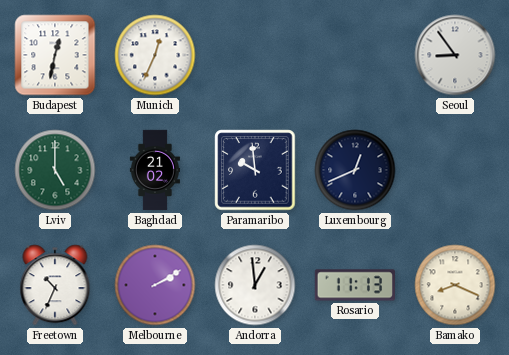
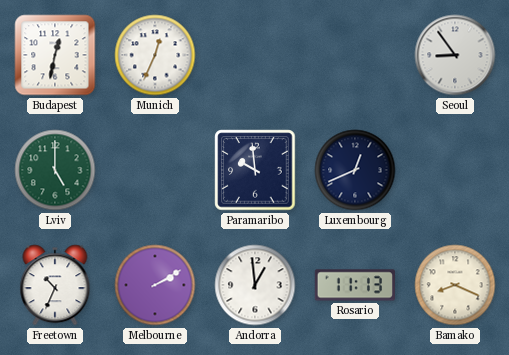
Baghdad: 21:02 -> none (155, 170)
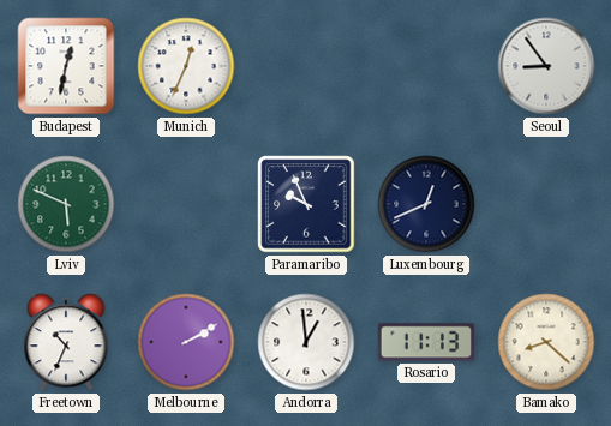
Lviv: 5:00 -> 5:49 (66, 204)
Paramaribo: 9:59 -> 9:56 (306, 204)
Bamako: 8:19 -> 8:22 (546, 342)
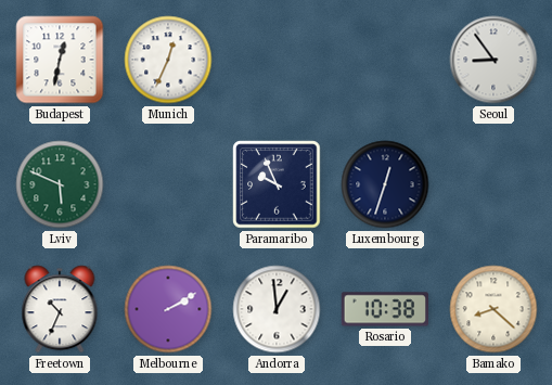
Luxembourg: 12:41 -> 12:33 (385, 184)
Rosario: 11:13 -> 10:38 (384, 309)
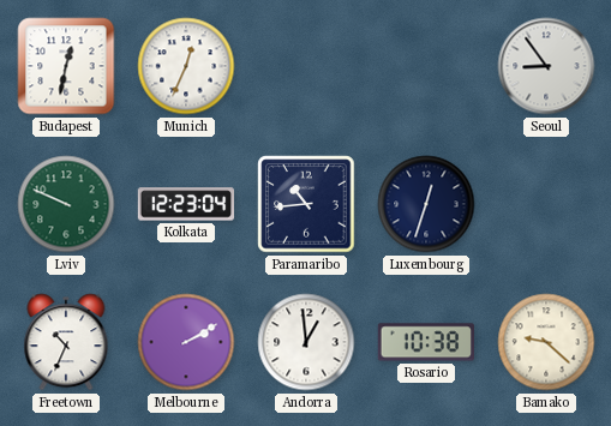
Lviv: 5:49 -> 9:49 (66, 204)
Kolkata: none -> 12:23 (185, 204)
Paramaribo: 9:56 -> 10:44 (306, 204)
Bamako: 8:22 -> 9:22 (546, 342)
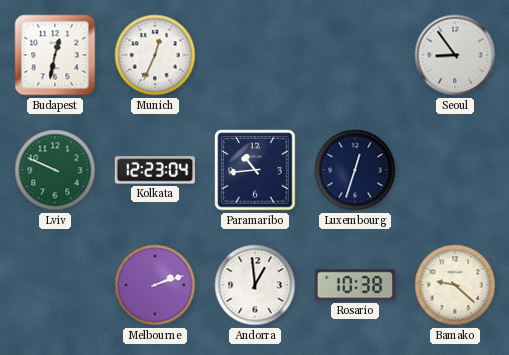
Freetown: 10:34 -> none (66, 342)
Melbourne: 2:10 -> 2:12 (155, 285)
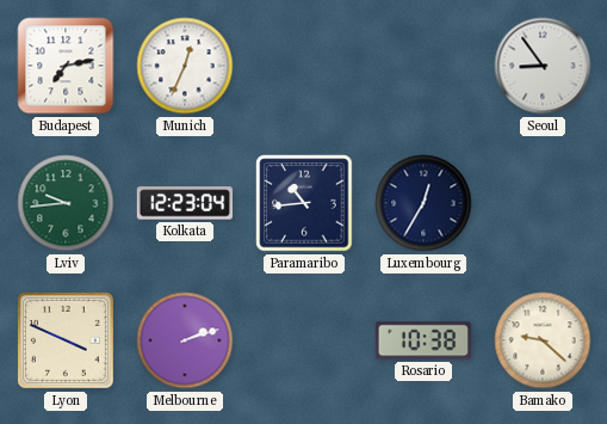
Budapest: 12:32 -> 7:13 (66, 66)
Lviv: 9:49 -> 9:44 (66, 203)
Luxembourg: 12:33 -> 12:35 (423, 203)
Lyon: none -> 3:49 (66, 340)
Andorra: 12:59 -> none (255, 285)
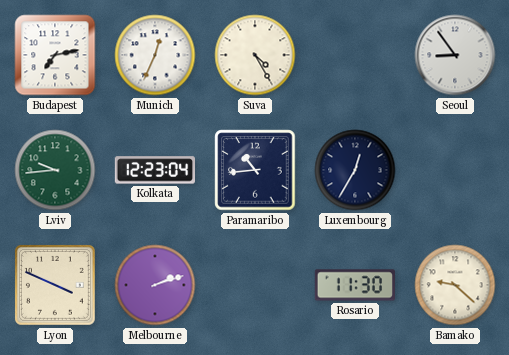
Suva: none -> 4:25 (255, 55)
Rosario: 10:38 -> 11:30 (354, 285)
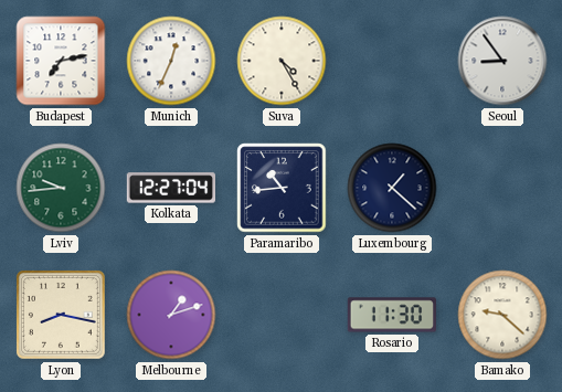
Kolkata: 12:23 -> 12:27 (170, 188)
Luxembourg: 12:35 -> 1:22 (392, 188)
Lyon: 3:49 -> 8:17 (61, 315)
Melbourne: 2:12 -> 1:12 (171, 315)
